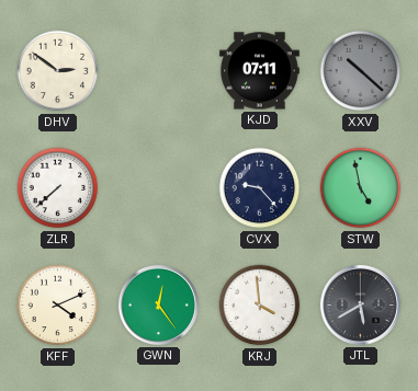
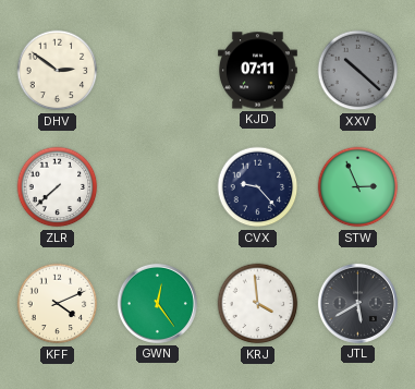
STW: 4:58 -> 2:56 (358, 187)
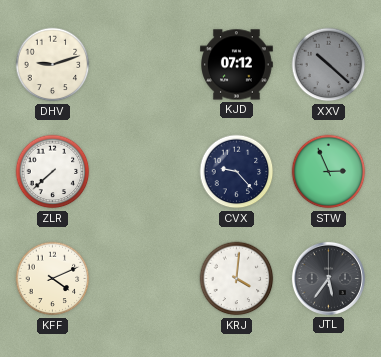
DHV: 2:51 -> 9:12 (53, 65)
KJD: 07:11 -> 07:12 (237, 65)
GWN: 12:24 -> none (157, 303)
KRJ: 3:59 -> 4:01 (237, 279)
JTL: 5:40 -> 5:36 (328, 278)
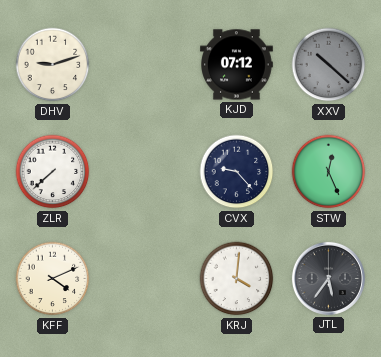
STW: 2:56 -> 12:26 (329, 172)
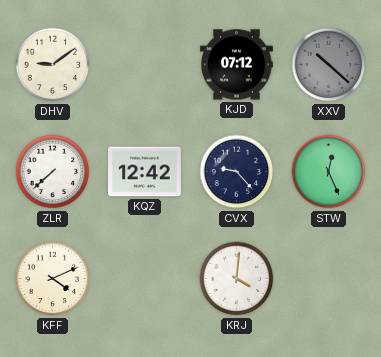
DHV: 9:12 -> 9:09 (53, 65)
KQZ: none -> 12:42 (145, 172)
JTL: 5:36 -> none (328, 278)
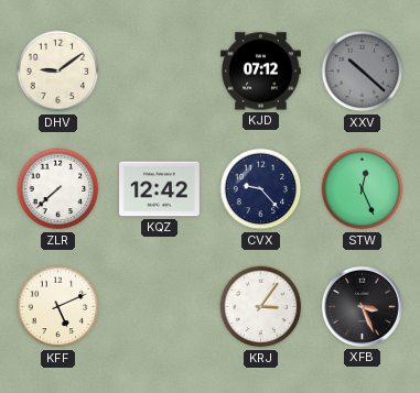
KFF: 4:11 -> 5:11 (58, 307)
KRJ: 4:01 -> 3:06 (261, 307)
XFB: none -> 3:26 (362, 306)
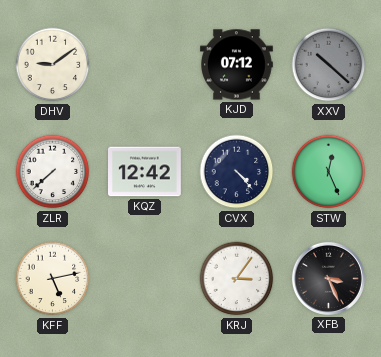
CVX: 9:23 -> 4:23 (237, 172)
KFF: 5:11 -> 5:13 (53, 279)
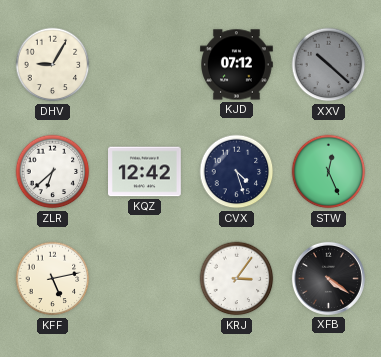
DHV: 9:09 -> 9:05 (53, 65)
ZLR: 7:38 -> 6:38 (53, 172)
CVX: 4:23 -> 4:27 (237, 172)
XFB: 3:26 -> 4:21 (328, 278)
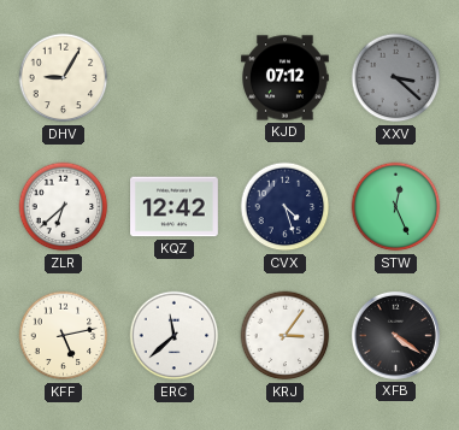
XXV: 10:22 -> 3:22 (396, 78)
ERC: none -> 11:38 (175, 336)
